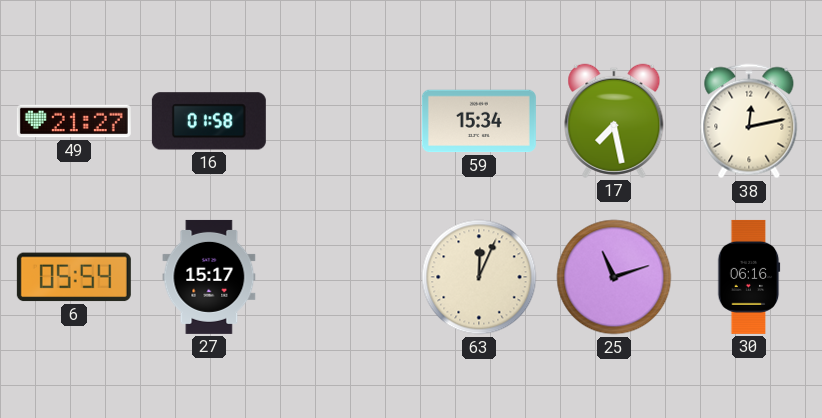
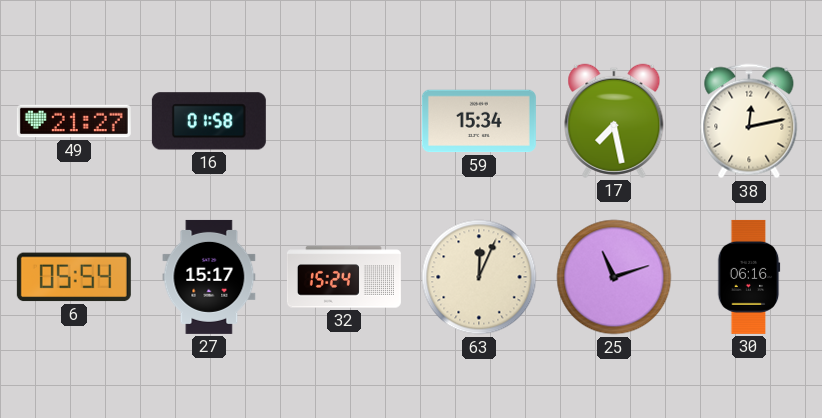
32: none -> 15:24 (344, 277)
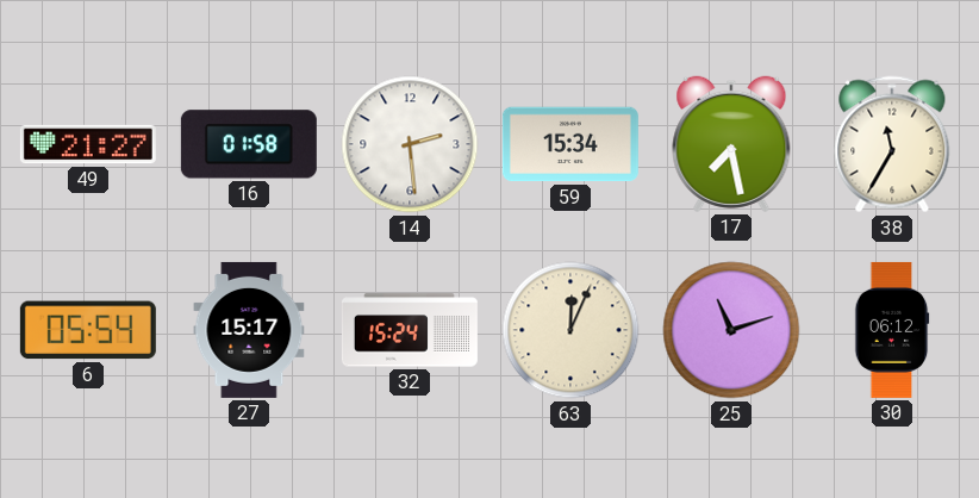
14: none -> 2:29 (410, 144)
38: 12:13 -> 11:35 (892, 144)
30: 06:16 -> 06:12 (892, 330)
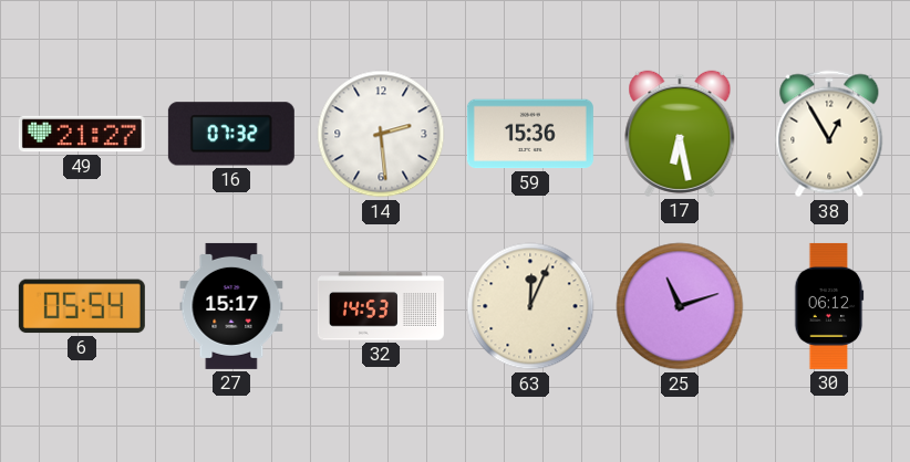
16: 01:58 -> 07:32 (231, 134)
59: 15:34 -> 15:36 (530, 134)
17: 7:28 -> 6:28 (680, 134)
38: 11:35 -> 12:55 (829, 134)
32: 15:24 -> 14:53 (381, 306)
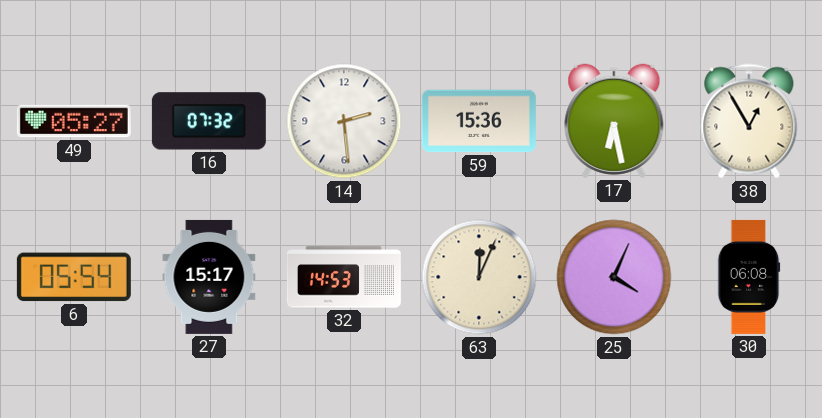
49: 21:27 -> 05:27 (74, 121)
25: 11:12 -> 4:04 (614, 277)
30: 06:12 -> 06:08 (749, 277)
